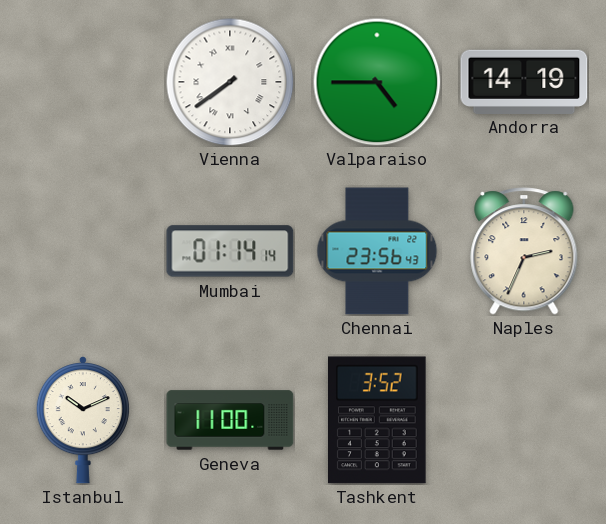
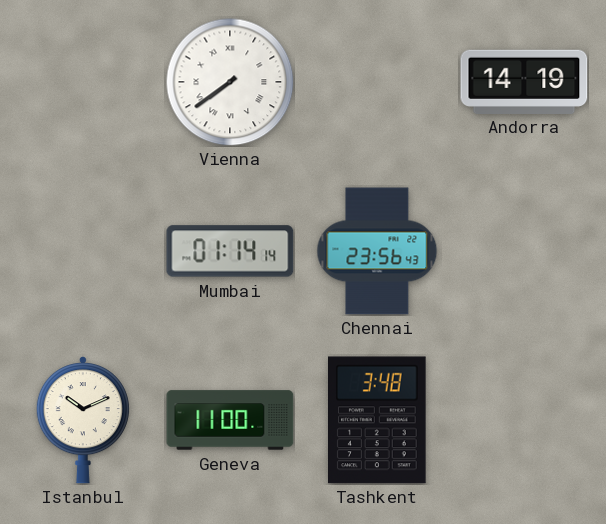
Valparaiso: 4:45 -> none (377, 82)
Naples: 2:34 -> none (524, 251)
Tashkent: 3:52 -> 3:48 (378, 420)
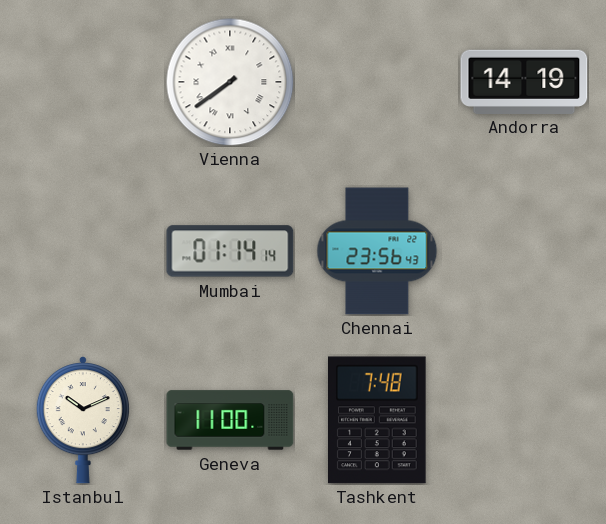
Tashkent: 3:48 -> 7:48 (378, 420)
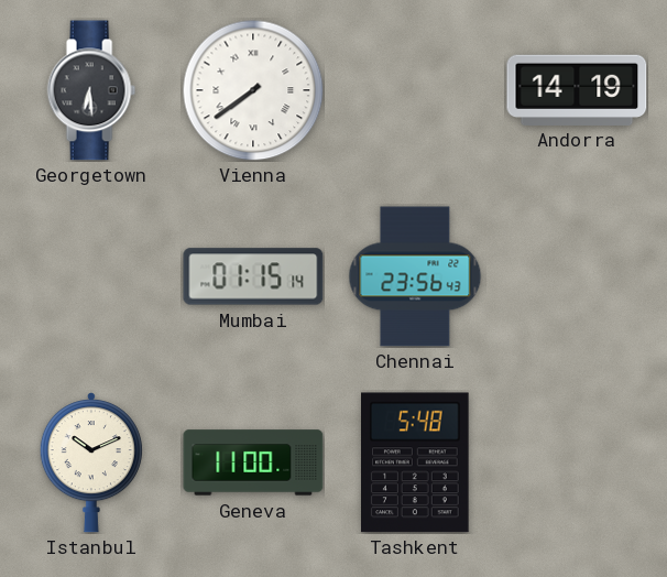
Georgetown: none -> 6:29 (91, 90)
Mumbai: 01:14 -> 01:15 (253, 276)
Tashkent: 7:48 -> 5:48 (416, 462)
